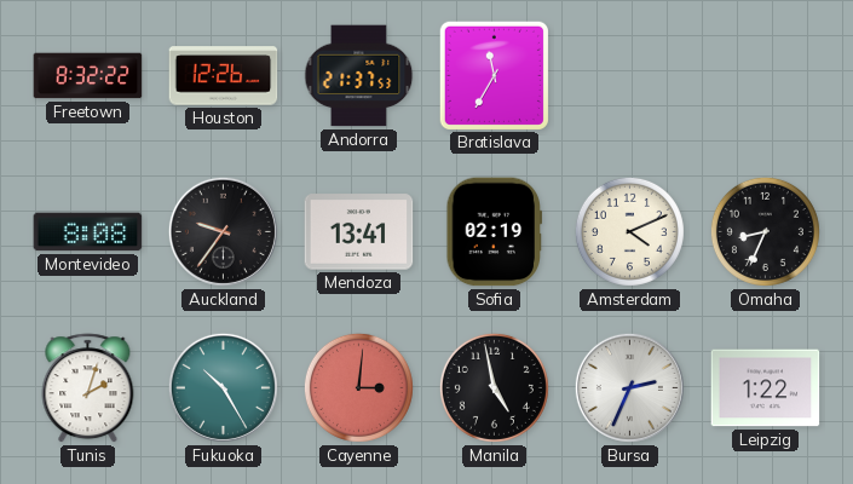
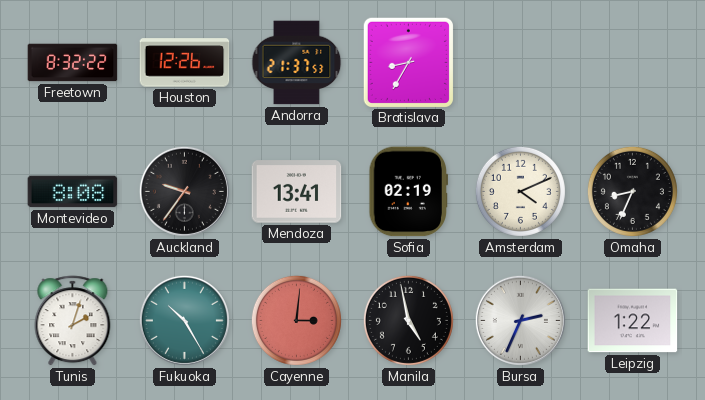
Bratislava: 11:35 -> 8:35 (408, 62)
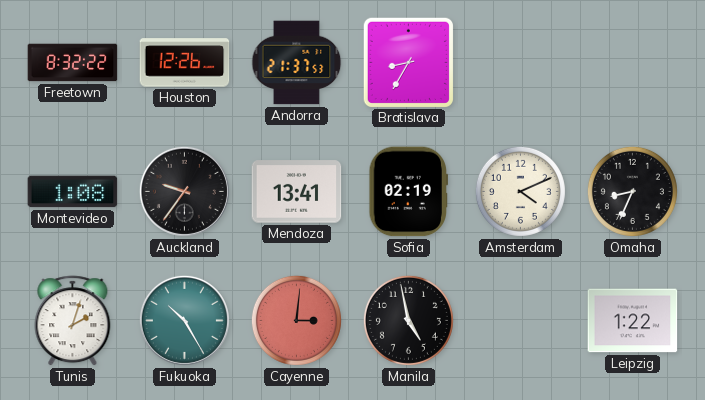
Montevideo: 8:08 -> 1:08 (73, 192)
Bursa: 2:34 -> none (520, 320)
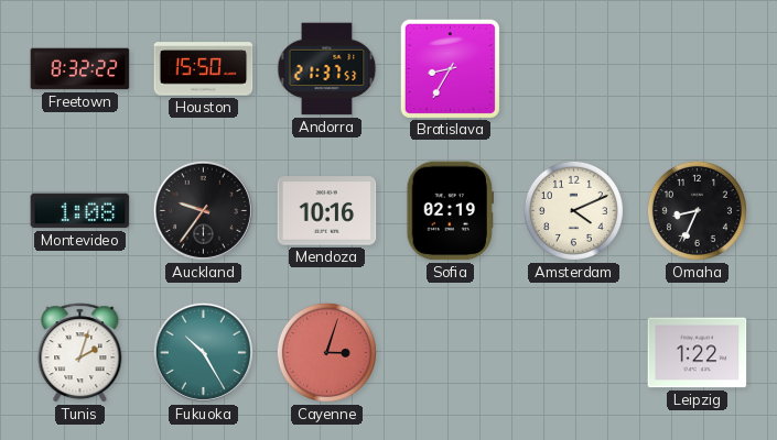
Houston: 12:26 -> 15:50 (204, 69)
Mendoza: 13:41 -> 10:16 (327, 211)
Cayenne: 3:01 -> 3:03 (326, 352)
Manila: 4:58 -> none (408, 320)
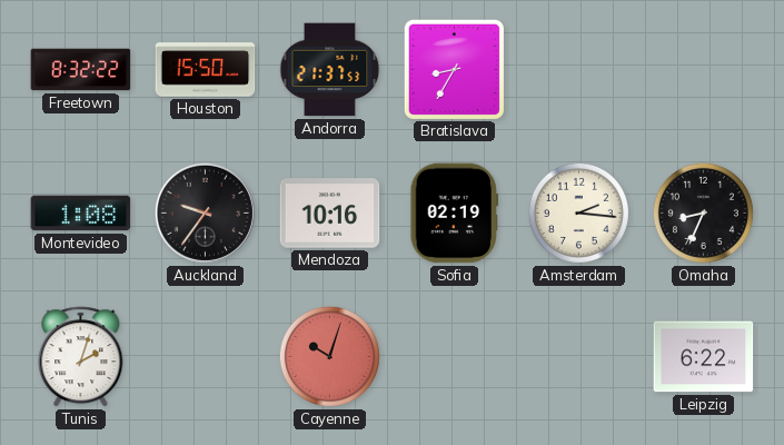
Amsterdam: 4:11 -> 2:16 (578, 212)
Fukuoka: 10:25 -> none (203, 352)
Cayenne: 3:03 -> 10:03 (329, 356)
Leipzig: 1:22 -> 6:22 (704, 357)
